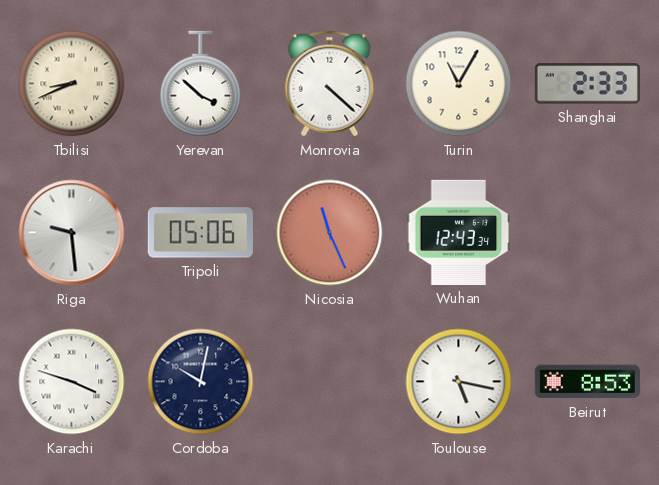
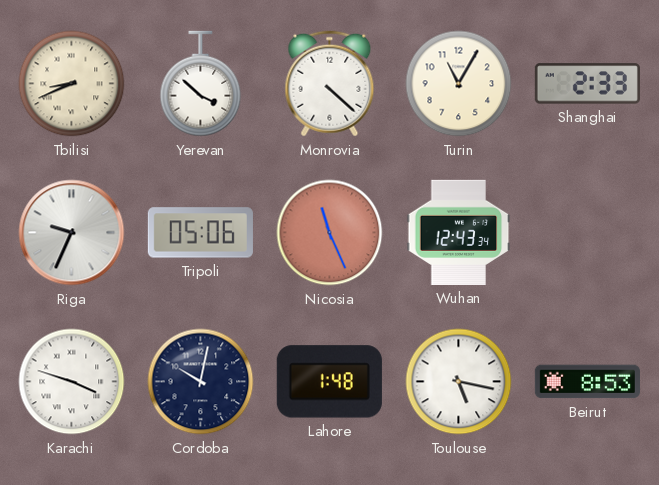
Riga: 9:29 -> 9:34 (72, 233)
Lahore: none -> 1:48 (329, 382)
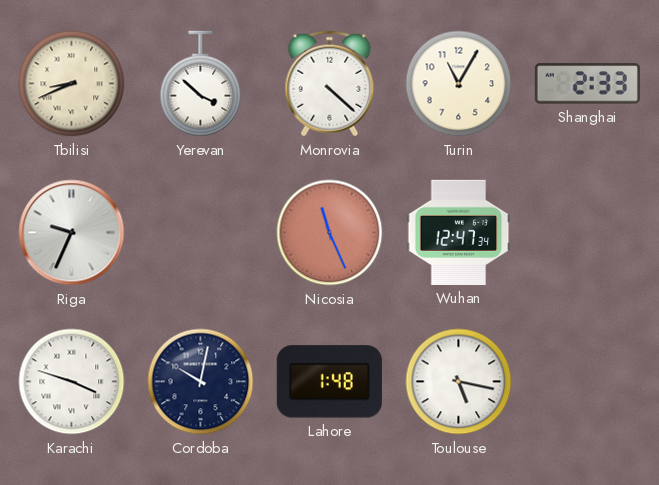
Tripoli: 05:06 -> none (200, 233)
Wuhan: 12:43 -> 12:47 (459, 232)
Beirut: 8:53 -> none (587, 382)
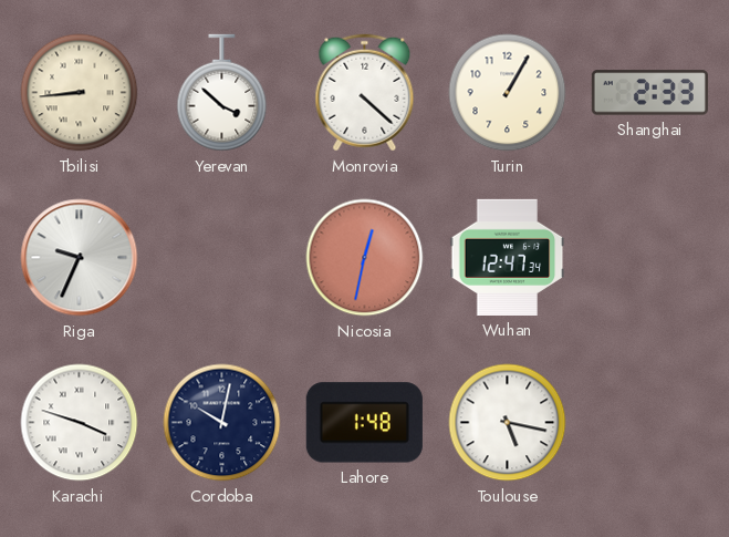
Tbilisi: 8:41 -> 8:44 (80, 93)
Turin: 11:05 -> 1:05 (508, 93)
Nicosia: 11:26 -> 12:32 (365, 258)
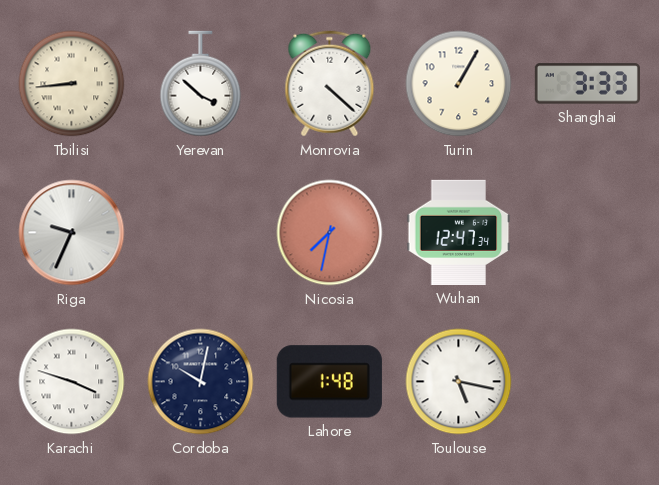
Shanghai: 2:33 -> 3:33 (587, 84)
Nicosia: 12:32 -> 7:32 (330, 233)
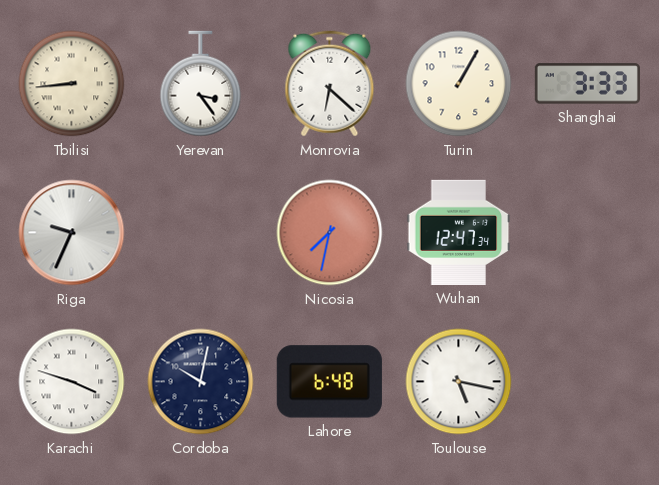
Yerevan: 3:52 -> 3:24 (201, 84)
Monrovia: 4:22 -> 6:22 (330, 84)
Lahore: 1:48 -> 6:48 (329, 382)
